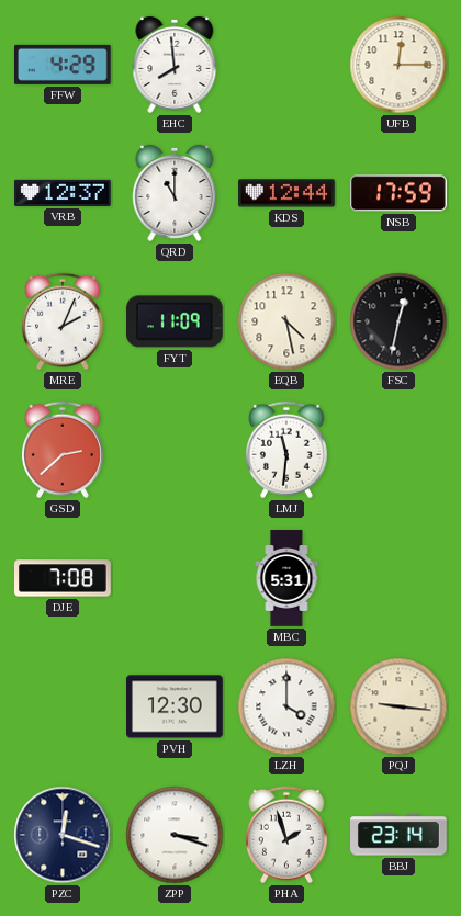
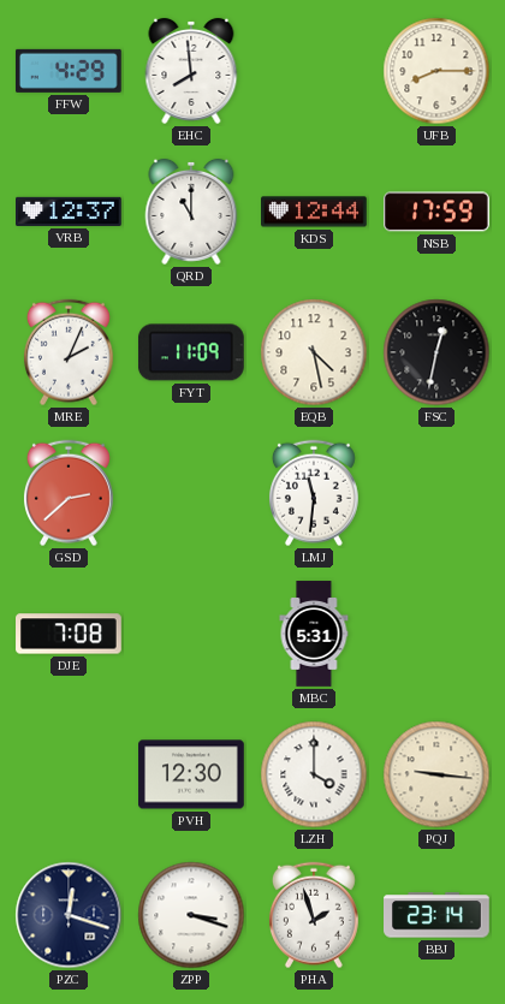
UFB: 12:15 -> 8:15 (436, 71)
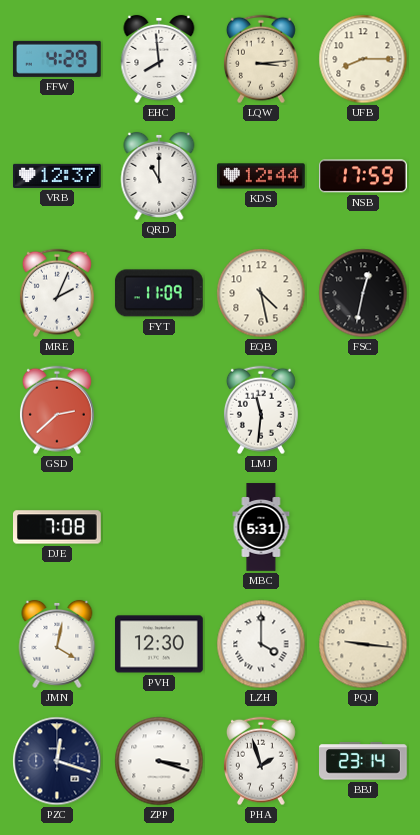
LQW: none -> 3:14 (261, 59)
JMN: none -> 4:02 (57, 644)
